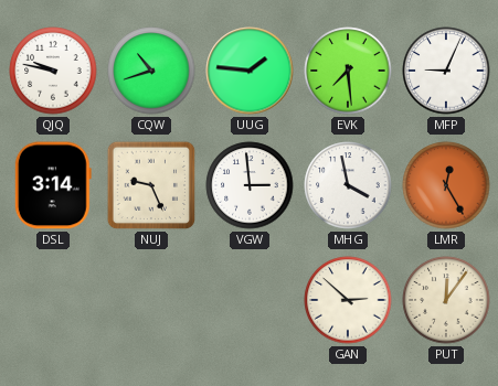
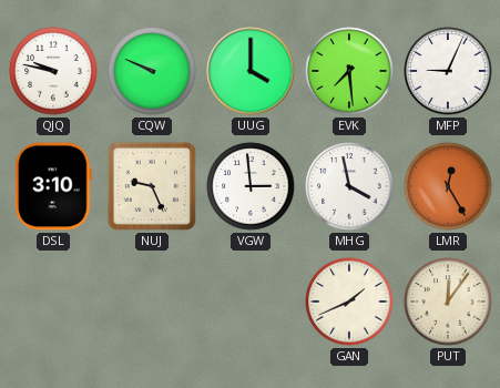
CQW: 10:42 -> 9:49 (152, 71)
UUG: 1:46 -> 4:00 (251, 71)
DSL: 3:14 -> 3:10 (53, 186)
GAN: 2:52 -> 1:41 (349, 302)
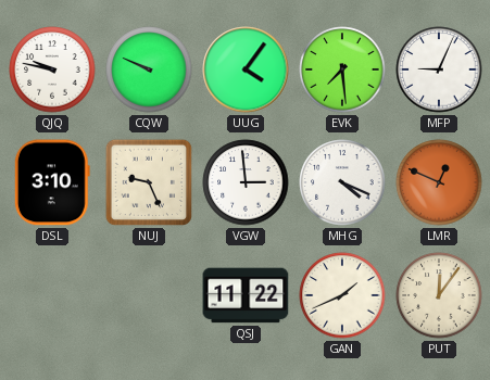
UUG: 4:00 -> 4:06 (246, 69)
MHG: 3:58 -> 4:19 (342, 182)
LMR: 12:25 -> 12:49 (439, 182)
QSJ: none -> 11:22 (246, 295)
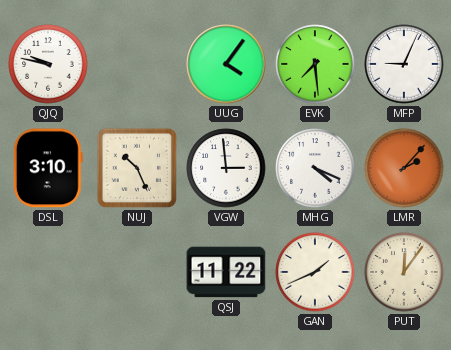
CQW: 9:49 -> none (149, 69)
NUJ: 9:26 -> 10:26 (137, 168)
LMR: 12:49 -> 2:07 (404, 168)
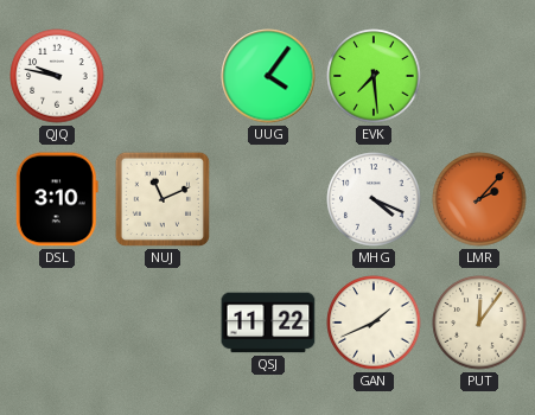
MFP: 9:04 -> none (404, 64)
NUJ: 10:26 -> 11:11 (163, 199)
VGW: 2:59 -> none (226, 168)
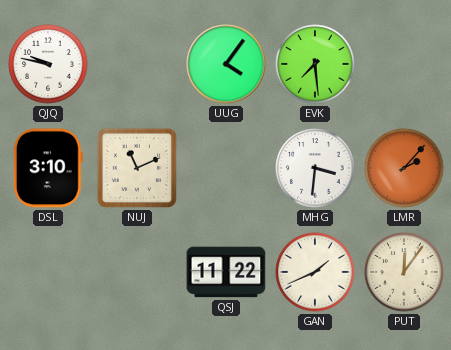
MHG: 4:19 -> 3:31 (315, 168)
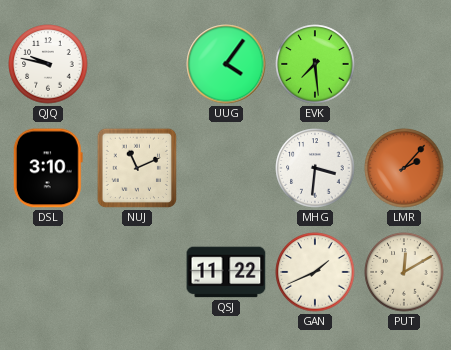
PUT: 12:06 -> 12:10 (404, 272)
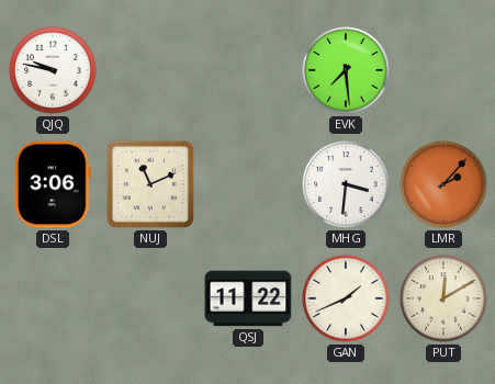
UUG: 4:06 -> none (226, 64)
DSL: 3:10 -> 3:06 (53, 184)
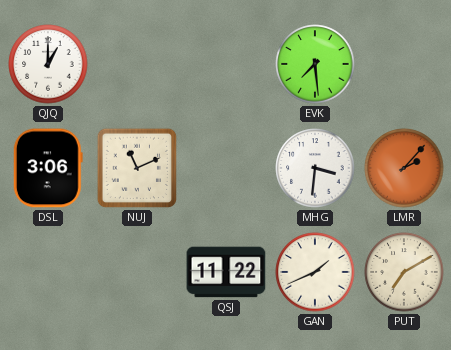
QJQ: 9:47 -> 1:00 (48, 64)
PUT: 12:10 -> 7:10 (404, 272)
